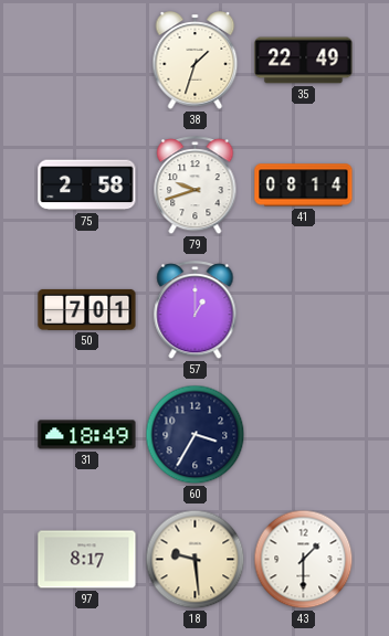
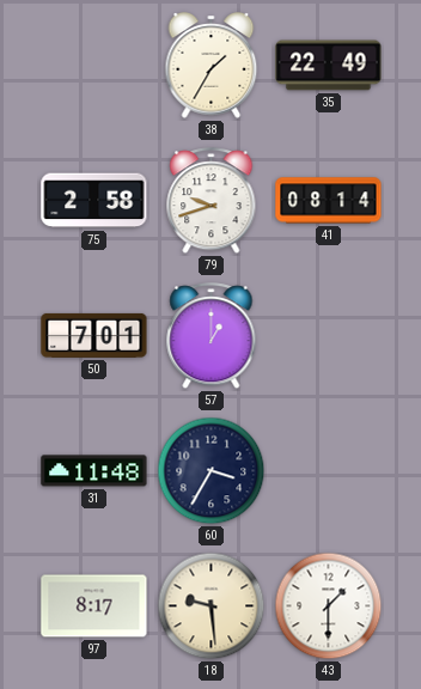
38: 1:33 -> 1:35 (212, 66)
31: 18:49 -> 11:48 (94, 471)
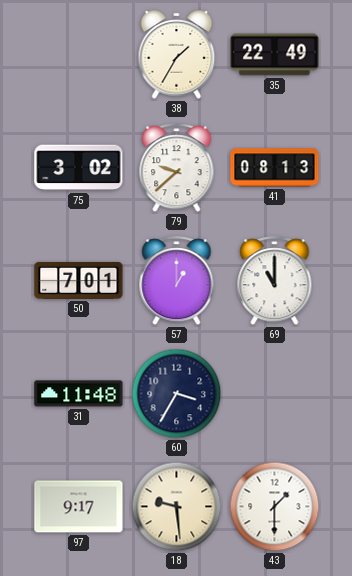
75: 2:58 -> 3:02 (79, 168)
79: 9:42 -> 9:38 (177, 168)
41: 08:14 -> 08:13 (275, 168)
69: none -> 11:00 (275, 281)
97: 8:17 -> 9:17 (79, 507)
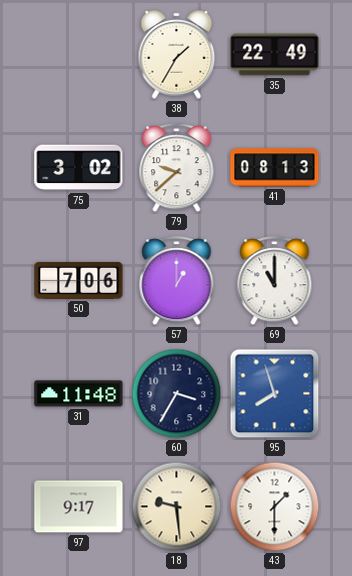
50: 7:01 -> 7:06 (79, 280)
95: none -> 7:57 (275, 394)
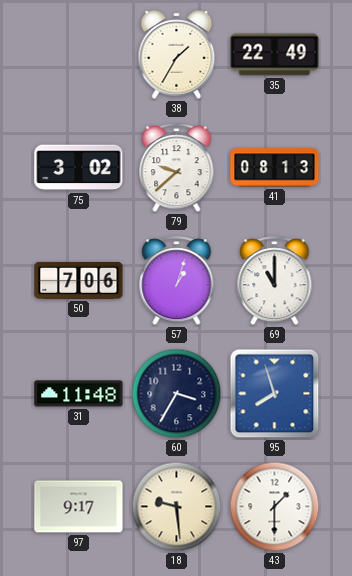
57: 1:00 -> 1:03 (177, 281)
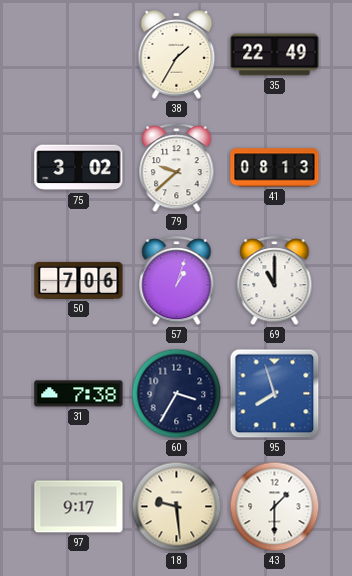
31: 11:48 -> 7:38 (79, 394)
